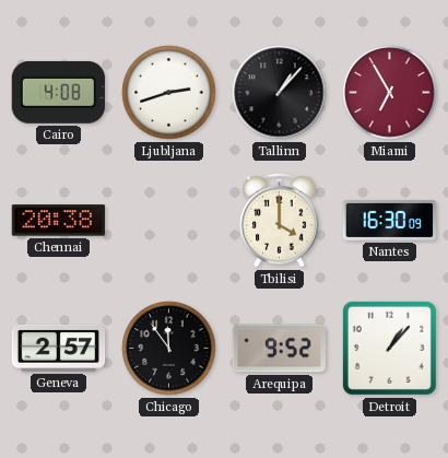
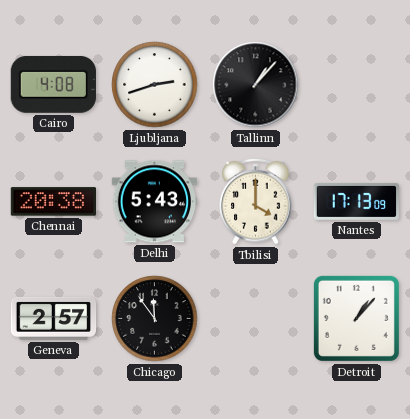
Miami: 6:55 -> none (390, 93)
Delhi: none -> 5:43 (154, 202)
Nantes: 16:30 -> 17:13 (357, 201)
Arequipa: 9:52 -> none (279, 349)
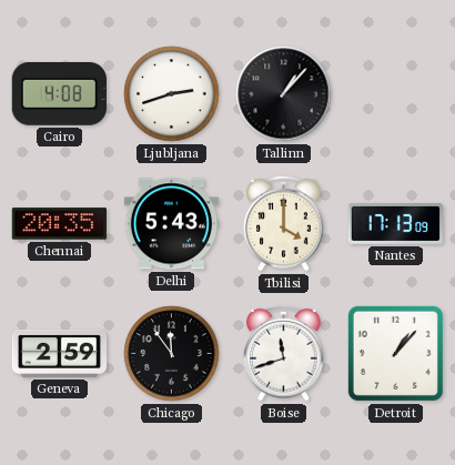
Chennai: 20:38 -> 20:35 (59, 224)
Geneva: 2:57 -> 2:59 (60, 353)
Boise: none -> 11:42 (284, 353)
